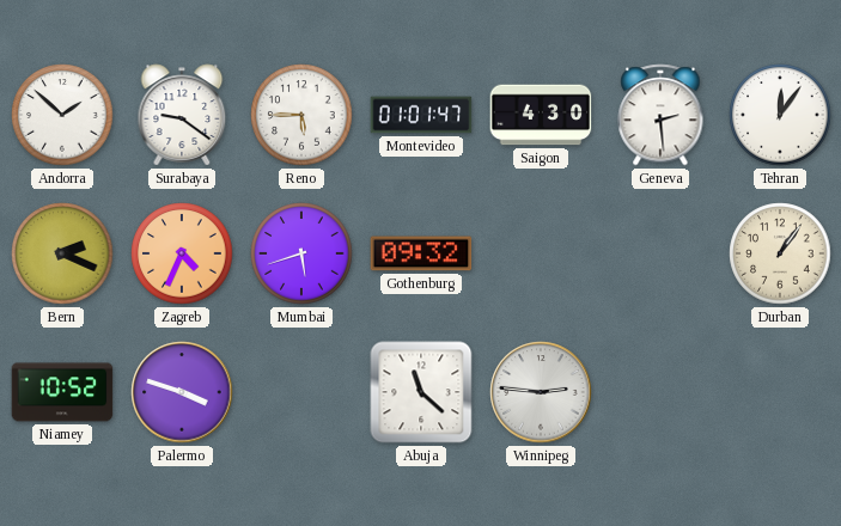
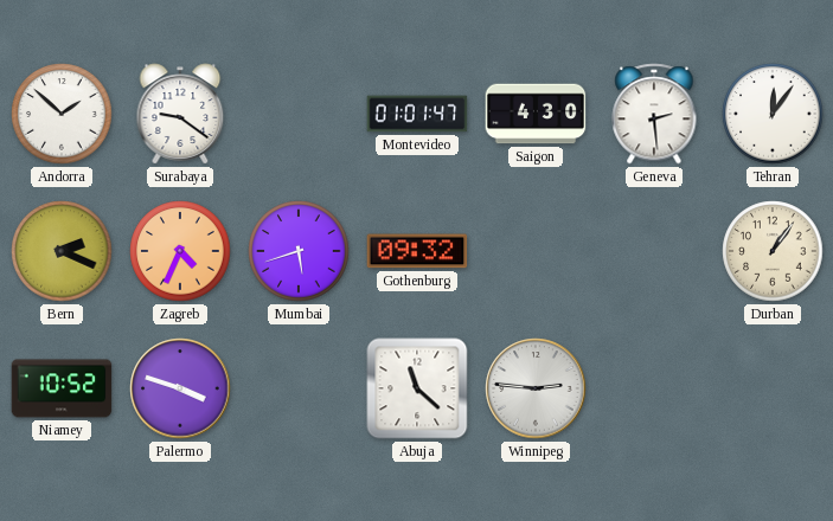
Reno: 5:45 -> none (301, 115)
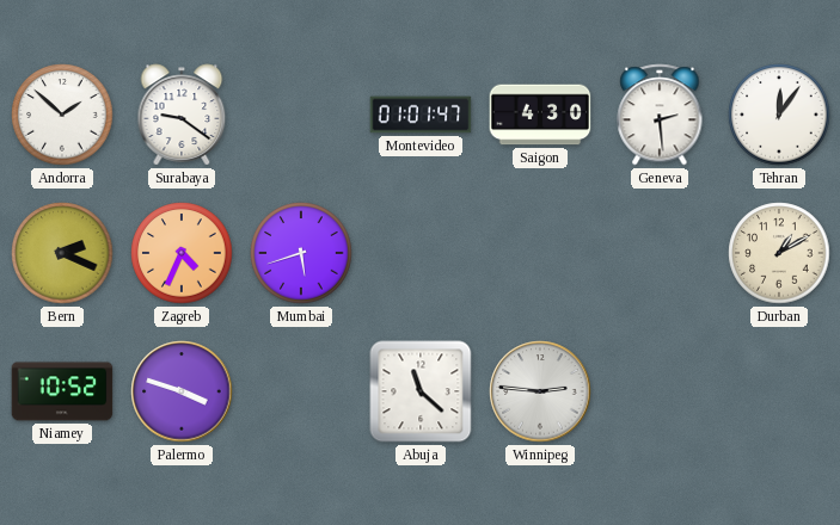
Gothenburg: 09:32 -> none (417, 251)
Durban: 1:06 -> 1:10 (779, 253)
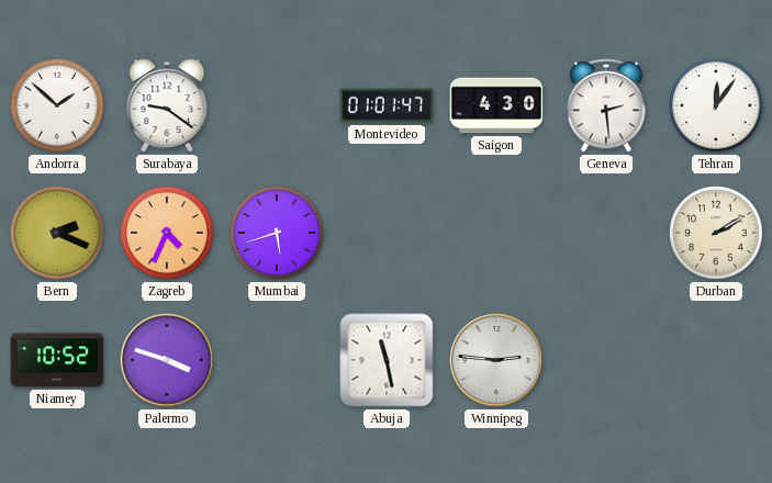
Durban: 1:10 -> 2:10 (716, 233)
Abuja: 11:22 -> 11:28 (387, 360)
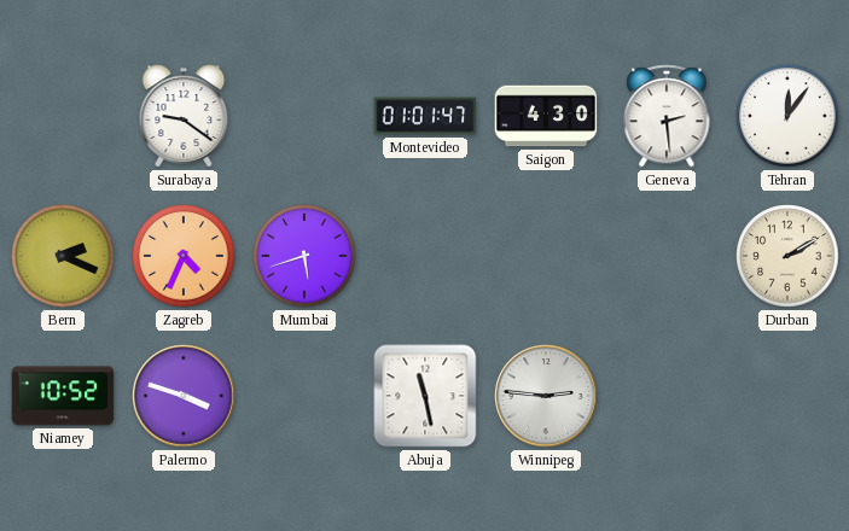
Andorra: 1:52 -> none (57, 105)
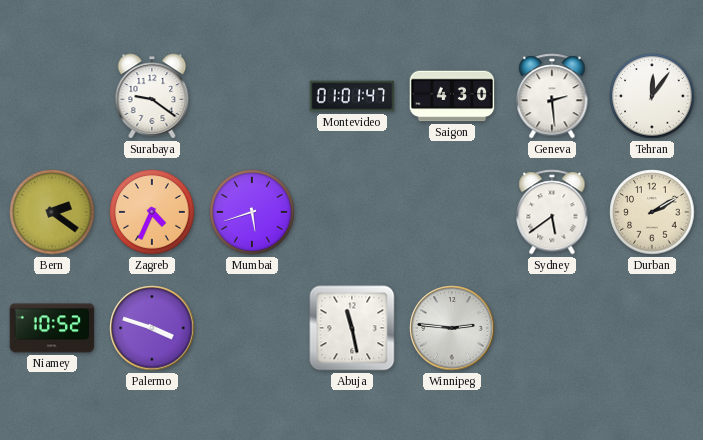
Bern: 2:19 -> 2:21 (52, 212)
Sydney: none -> 5:39 (552, 212)
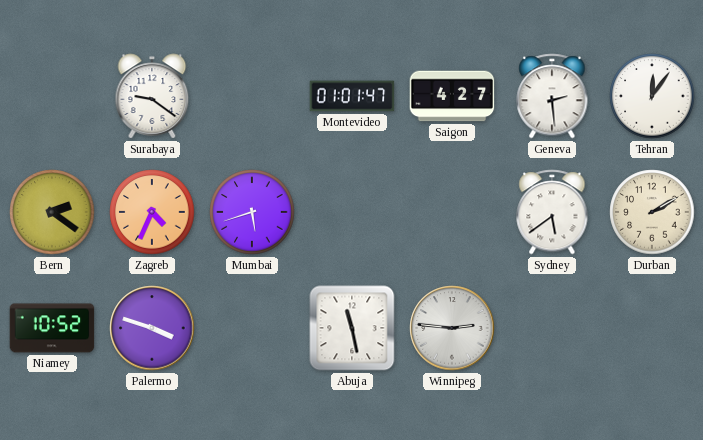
Saigon: 4:30 -> 4:27 (452, 96)
